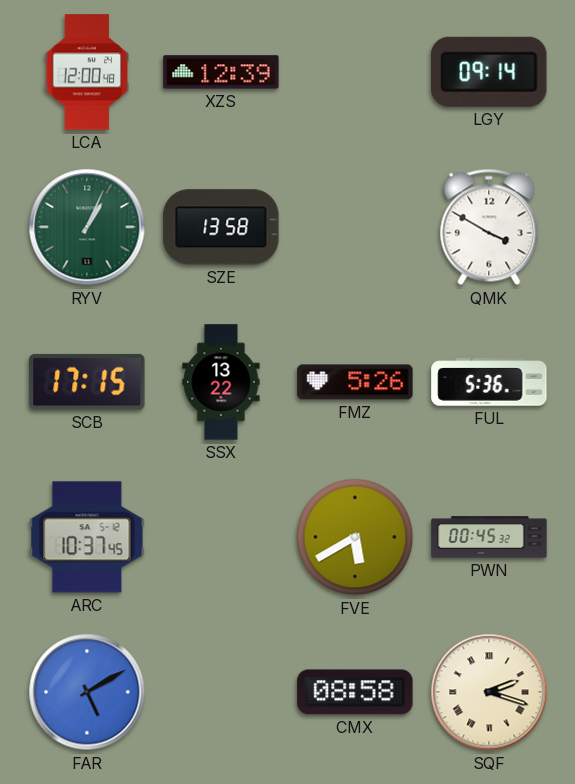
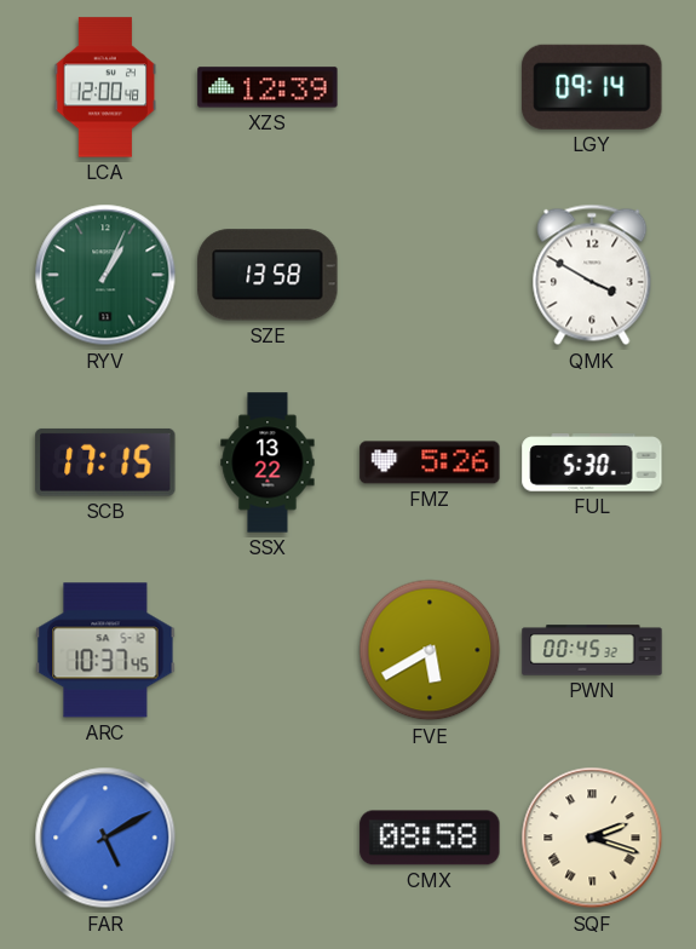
FUL: 5:36 -> 5:30 (592, 462)
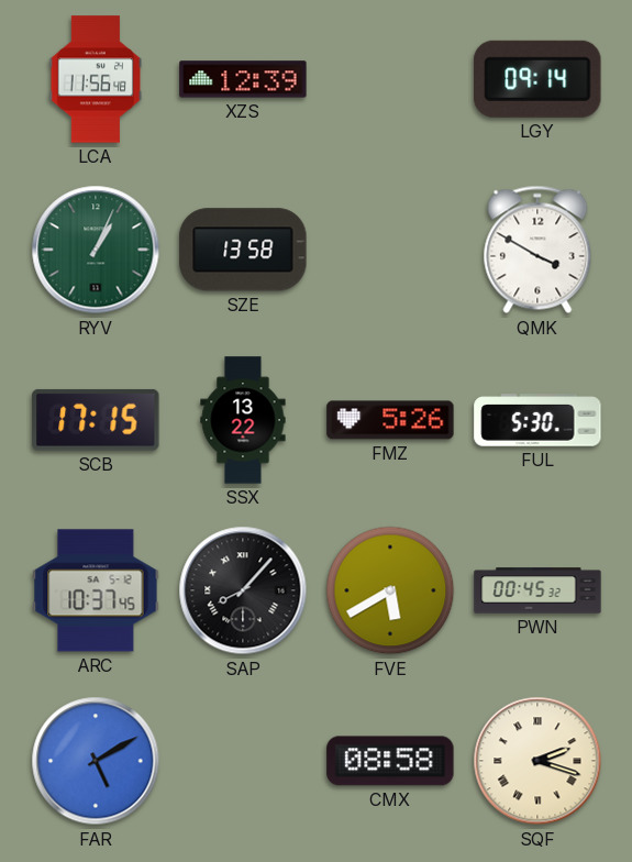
LCA: 12:00 -> 11:56 (95, 79)
SAP: none -> 8:07 (243, 590)
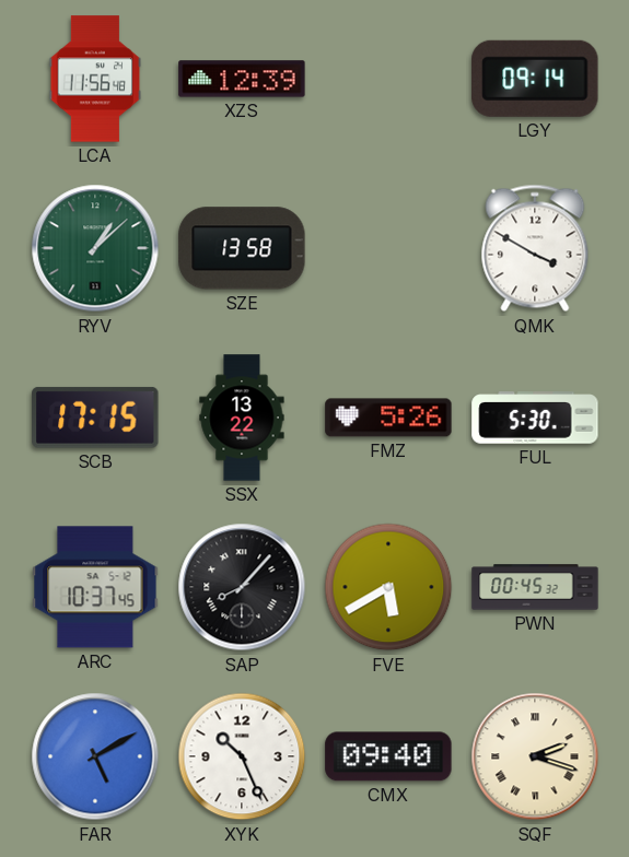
RYV: 1:04 -> 1:08 (95, 248)
XYK: none -> 10:26 (242, 756)
CMX: 08:58 -> 09:40 (388, 756)
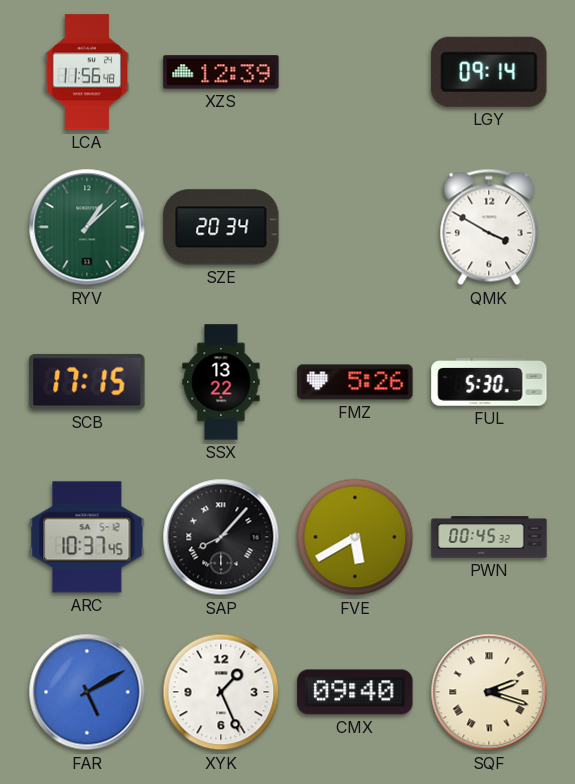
SZE: 13:58 -> 20:34 (221, 227)
XYK: 10:26 -> 1:26 (221, 692)
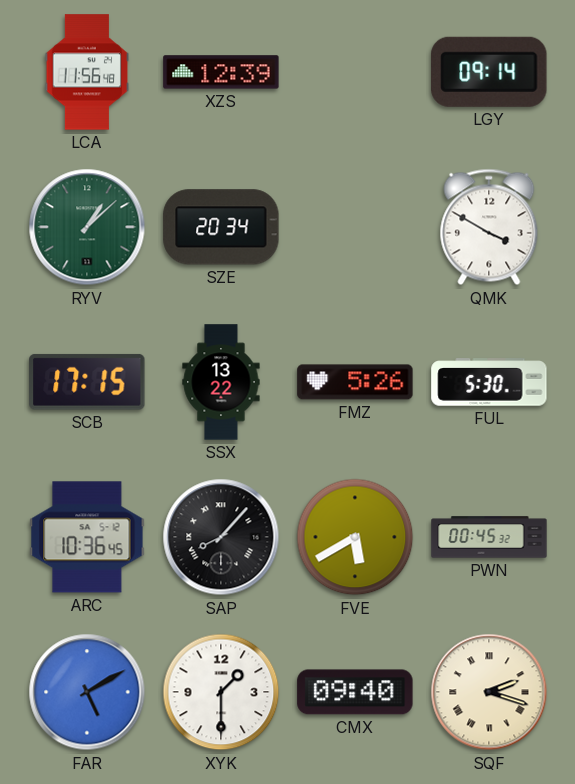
ARC: 10:37 -> 10:36 (87, 537)
XYK: 1:26 -> 1:30 (221, 692)
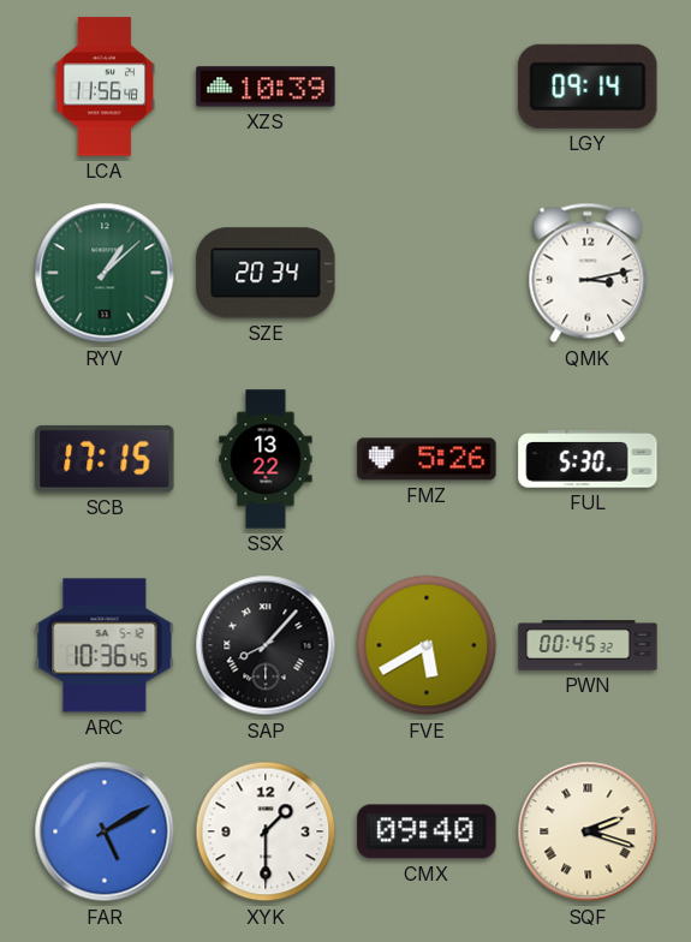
XZS: 12:39 -> 10:39 (266, 87)
QMK: 3:50 -> 3:13 (588, 273)
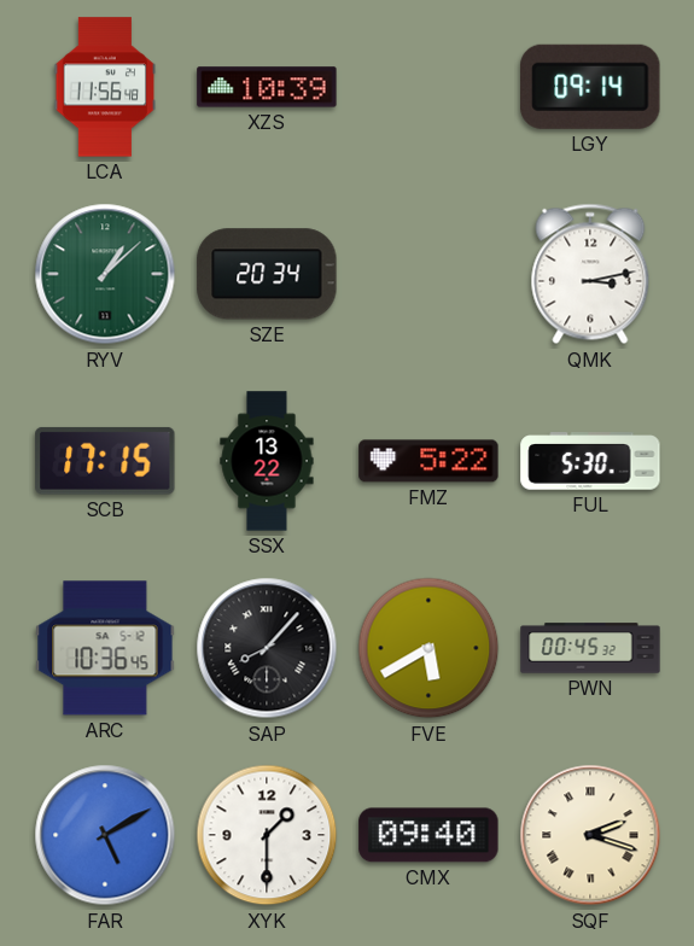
FMZ: 5:26 -> 5:22 (428, 461)
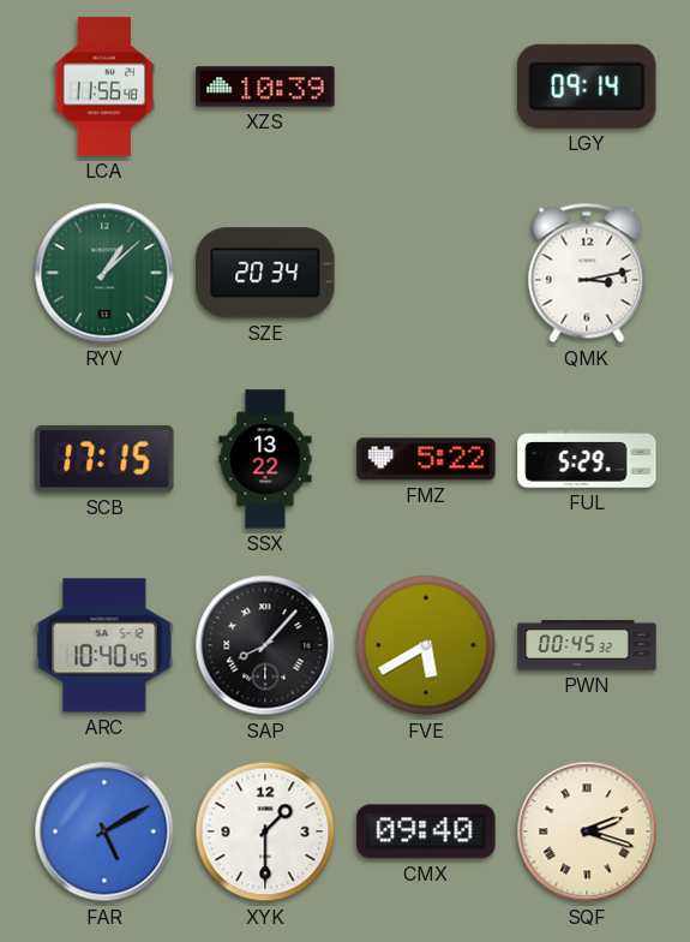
FUL: 5:30 -> 5:29 (587, 459)
ARC: 10:36 -> 10:40 (104, 645)
